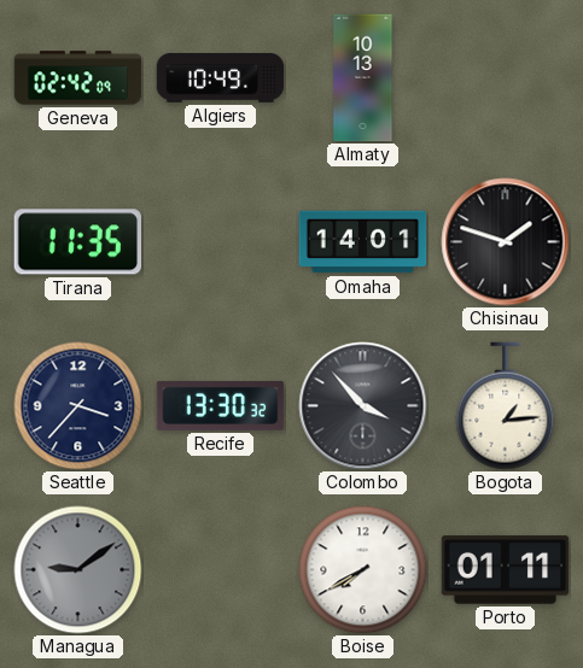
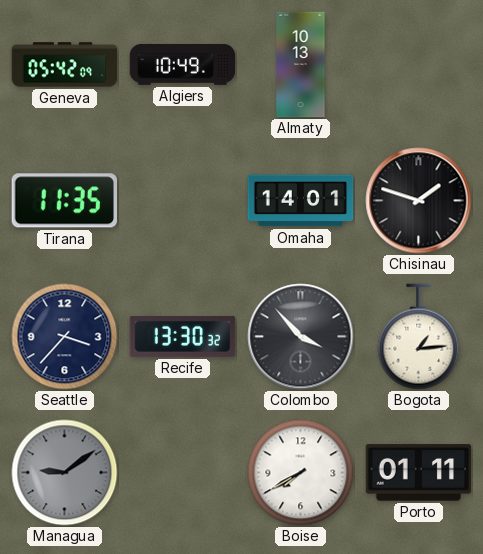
Geneva: 02:42 -> 05:42 (65, 65)
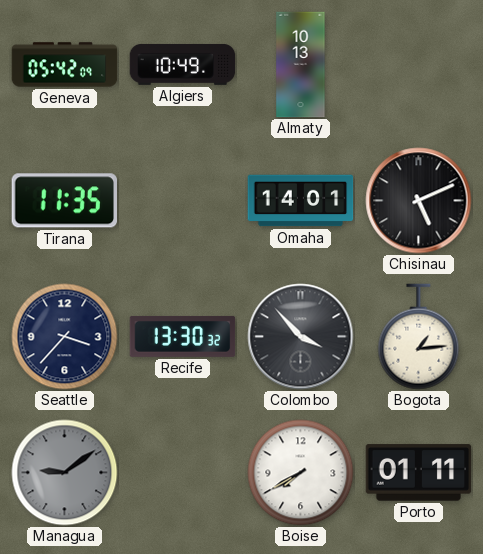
Chisinau: 1:48 -> 5:11 (419, 201)
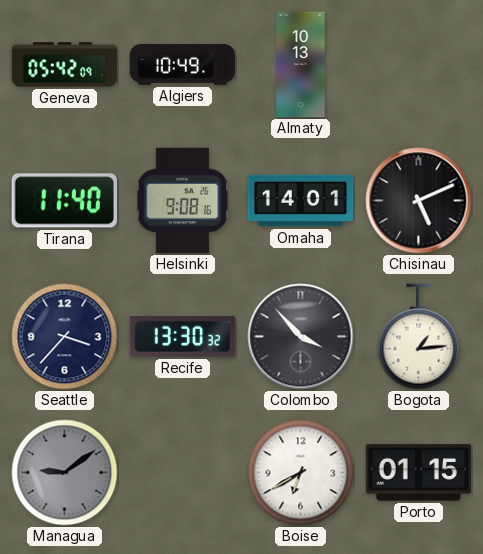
Tirana: 11:35 -> 11:40 (64, 201)
Helsinki: none -> 9:08 (183, 201)
Boise: 7:40 -> 6:40 (301, 473)
Porto: 01:11 -> 01:15 (419, 473)
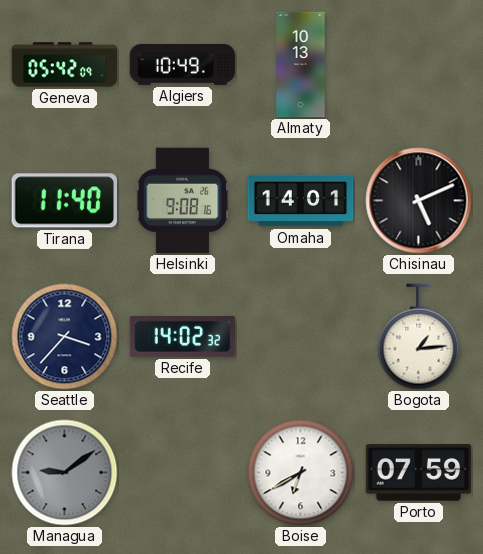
Recife: 13:30 -> 14:02 (183, 336)
Colombo: 3:53 -> none (301, 337)
Porto: 01:15 -> 07:59 (419, 473)
